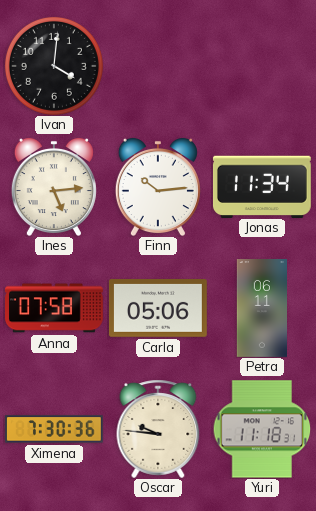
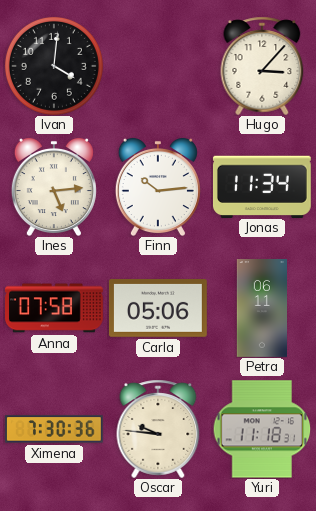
Hugo: none -> 3:07 (262, 66)
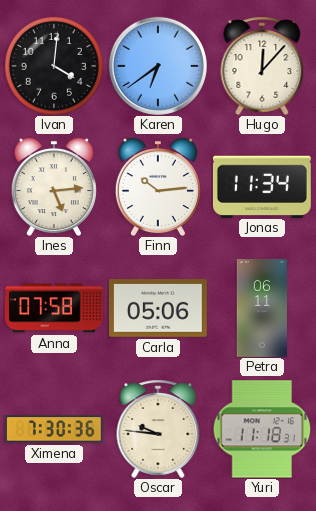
Karen: none -> 6:39 (158, 66)
Hugo: 3:07 -> 12:07 (262, 66)
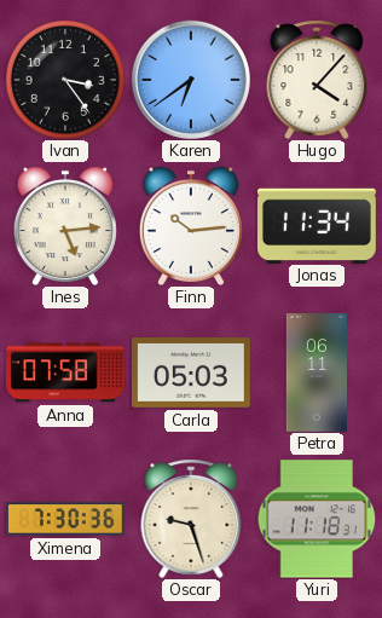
Ivan: 4:01 -> 3:24 (65, 80)
Hugo: 12:07 -> 4:07 (317, 80)
Carla: 05:06 -> 05:03 (191, 374)
Oscar: 9:46 -> 9:27 (191, 519)
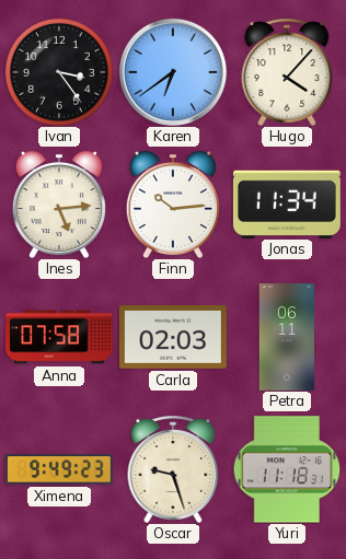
Carla: 05:03 -> 02:03 (173, 338)
Ximena: 7:30 -> 9:49 (59, 469)
